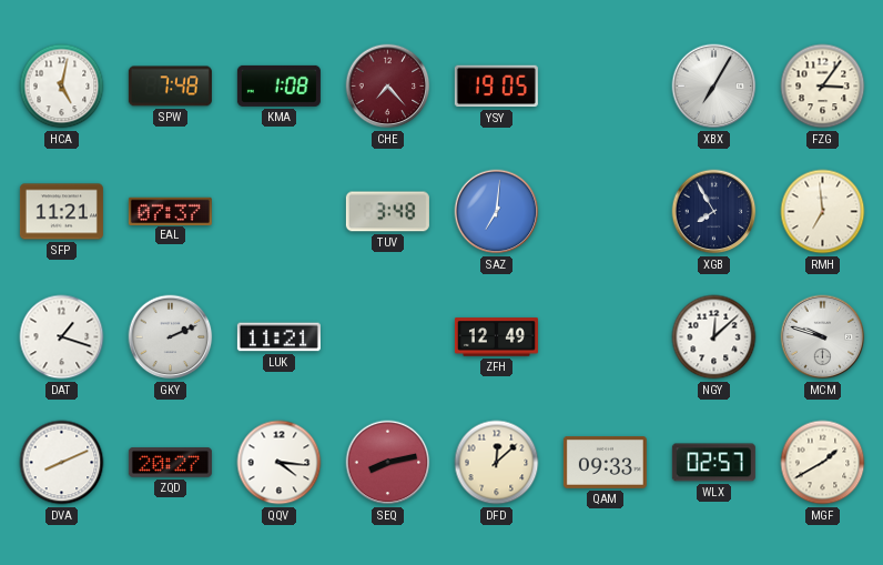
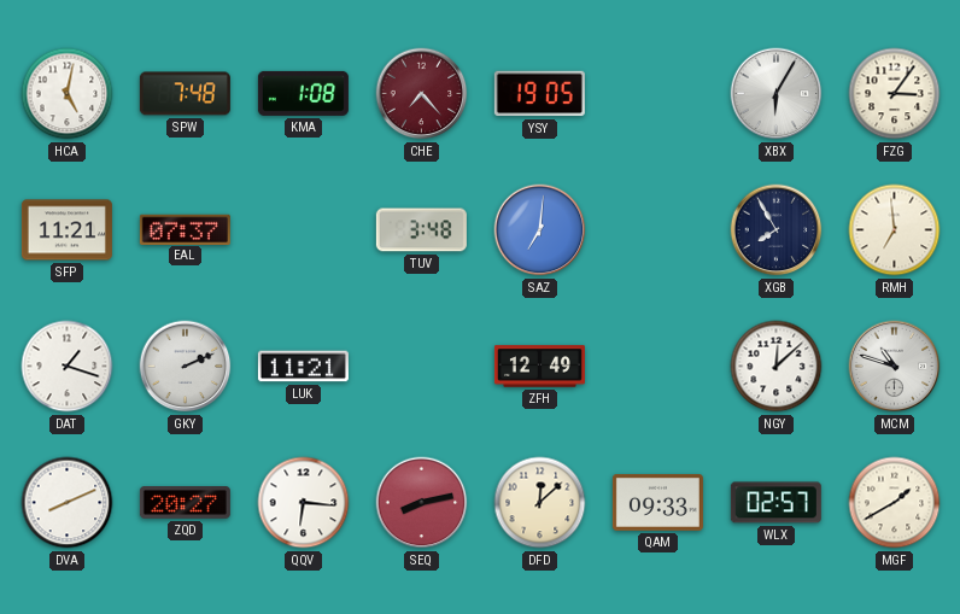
XBX: 7:05 -> 6:05 (777, 94)
MCM: 9:48 -> 10:48 (895, 367)
QQV: 4:16 -> 6:16 (304, 503)
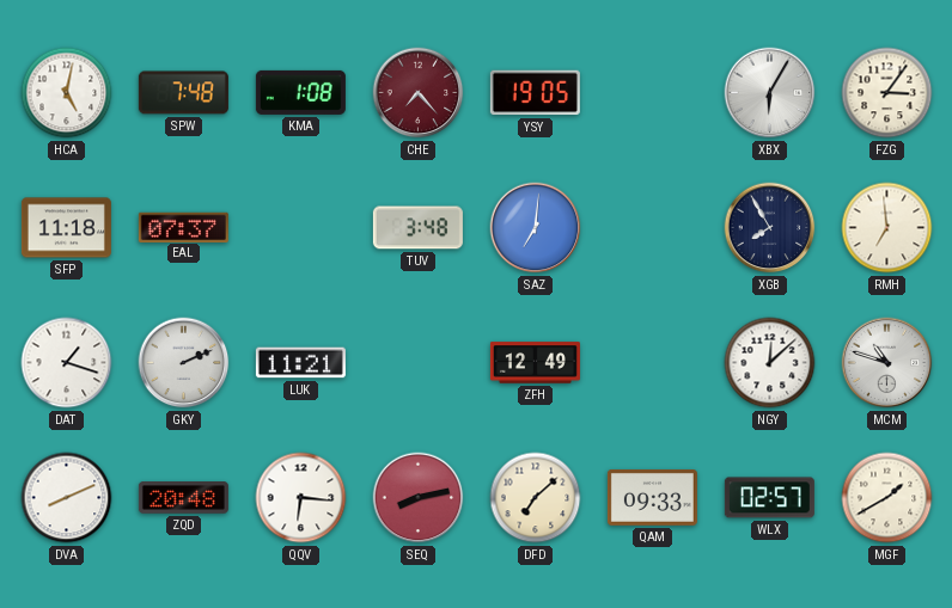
SFP: 11:21 -> 11:18 (66, 228)
ZQD: 20:27 -> 20:48 (183, 498)
DFD: 12:08 -> 7:08 (536, 498)
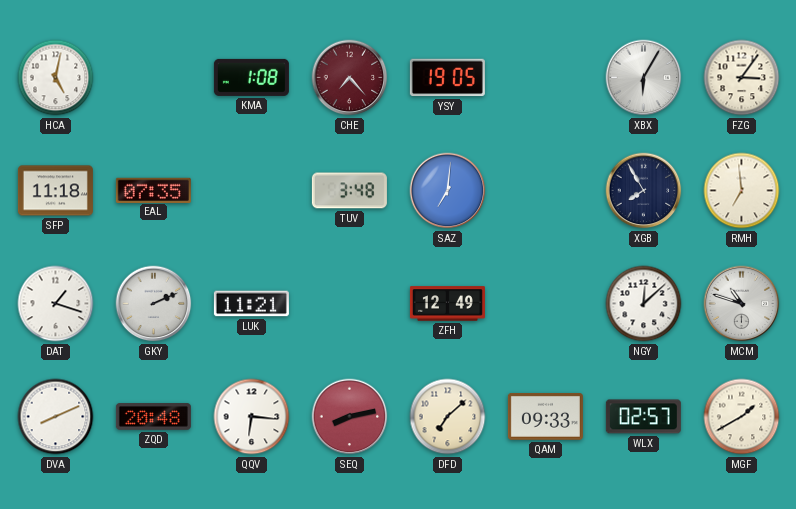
SPW: 7:48 -> none (183, 93)
EAL: 07:37 -> 07:35 (153, 190)
